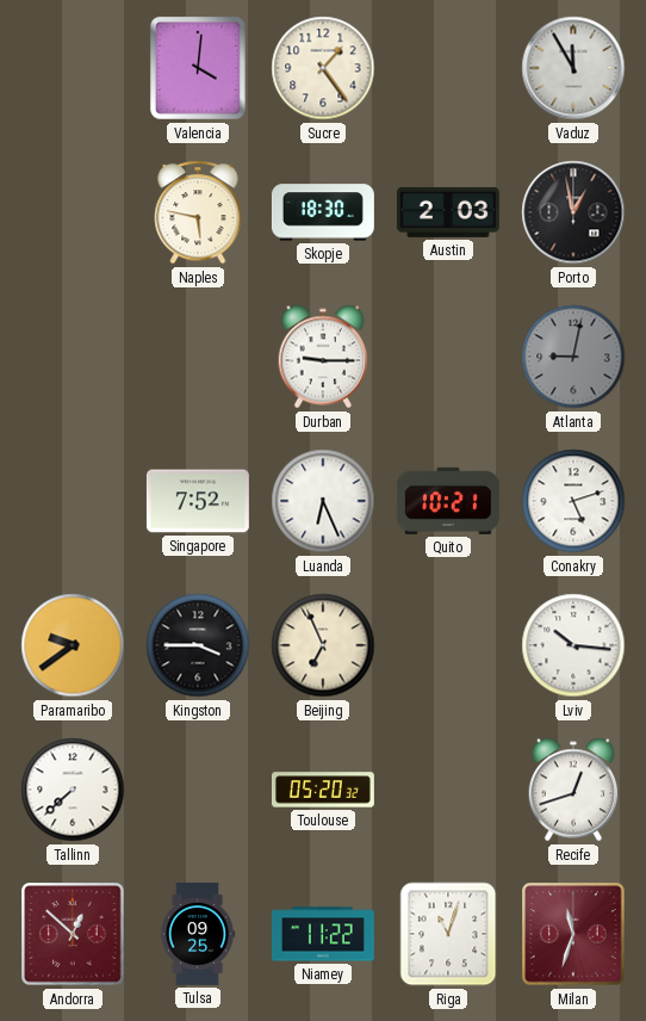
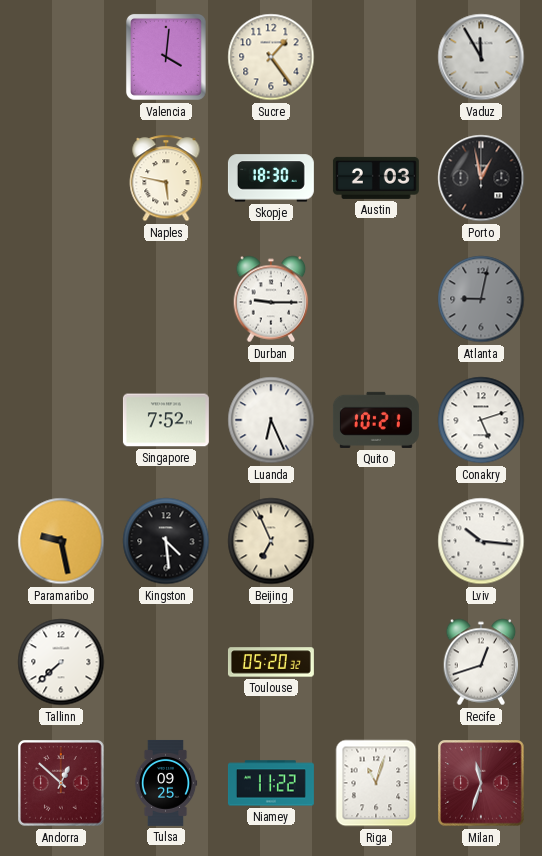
Paramaribo: 9:39 -> 9:28 (61, 541)
Kingston: 3:45 -> 4:29 (166, 541)
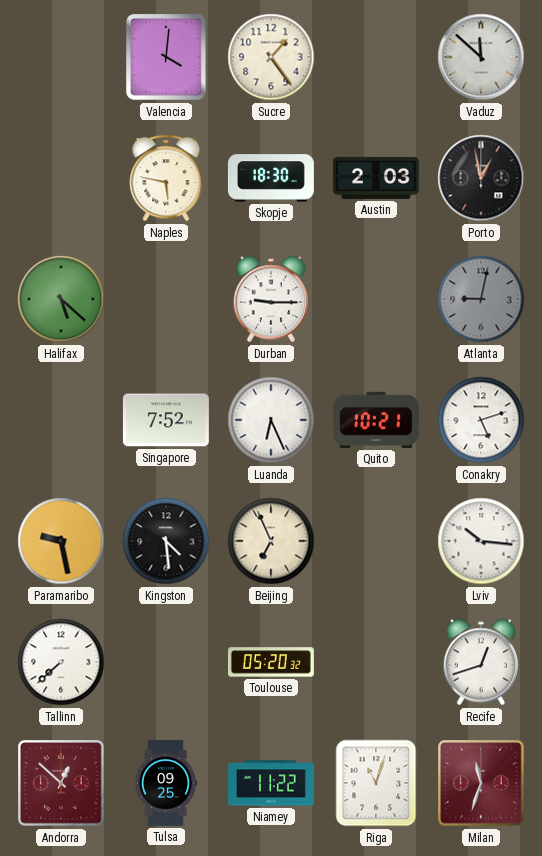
Vaduz: 11:55 -> 11:52 (481, 57)
Halifax: none -> 5:22 (61, 299)
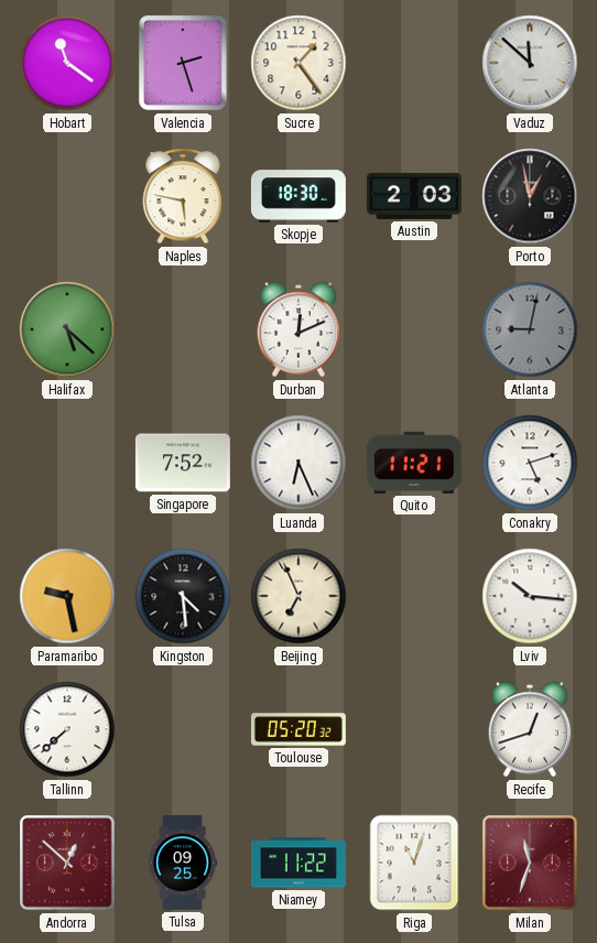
Hobart: none -> 11:21 (67, 63)
Valencia: 4:01 -> 2:27 (183, 63)
Durban: 9:15 -> 12:11 (298, 329)
Quito: 10:21 -> 11:21 (414, 463)
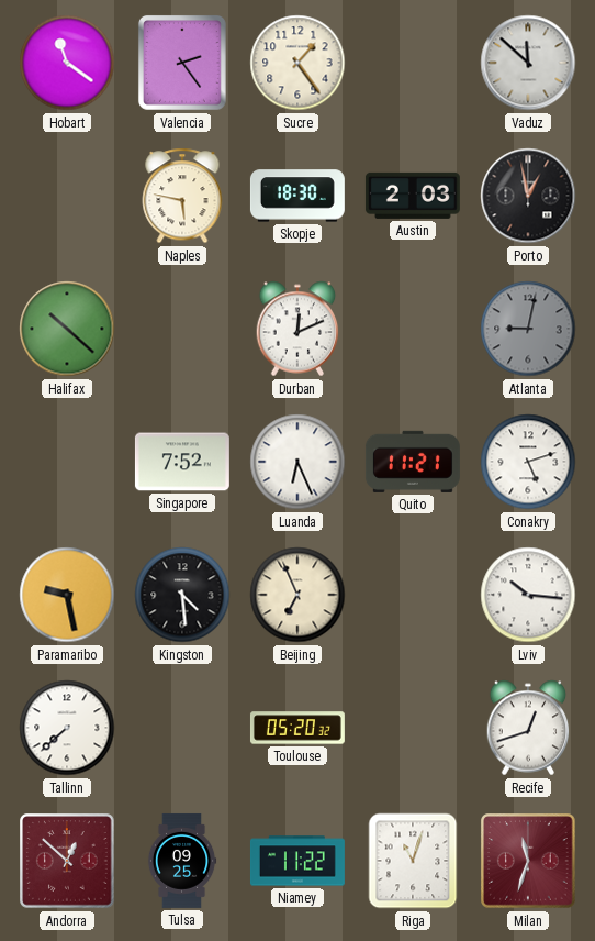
Valencia: 2:27 -> 2:24 (182, 63)
Halifax: 5:22 -> 10:22 (67, 329)
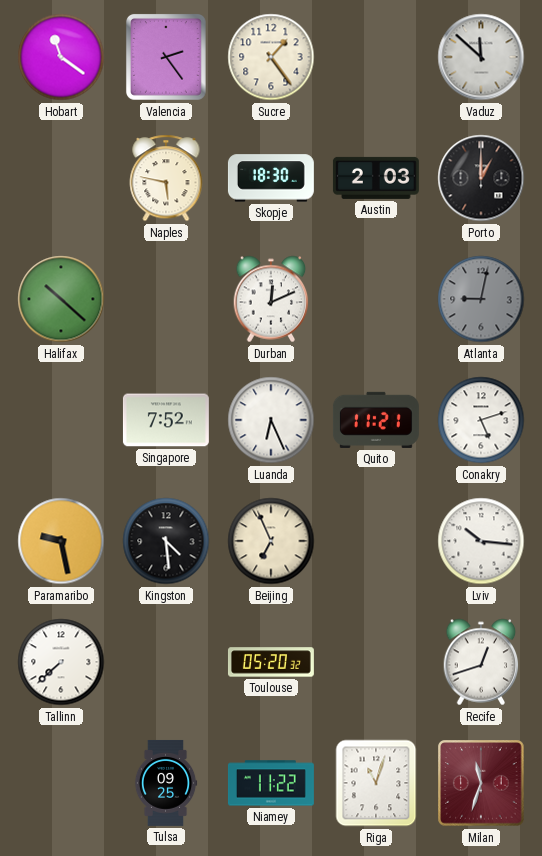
Porto: 12:58 -> 1:00 (481, 178)
Andorra: 12:52 -> none (67, 861)
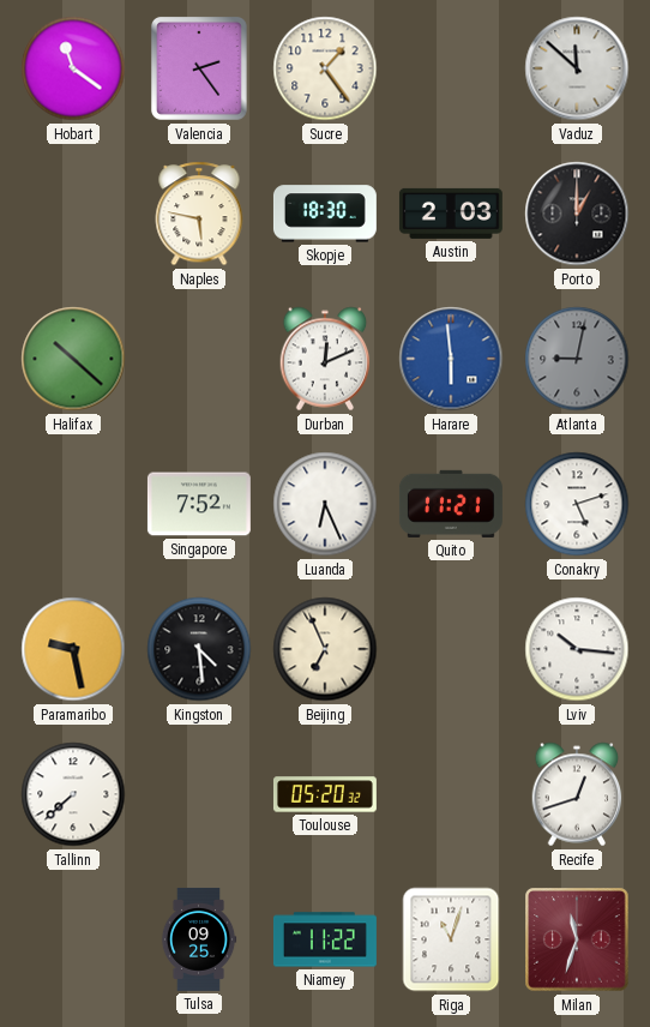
Harare: none -> 5:59 (451, 359)
